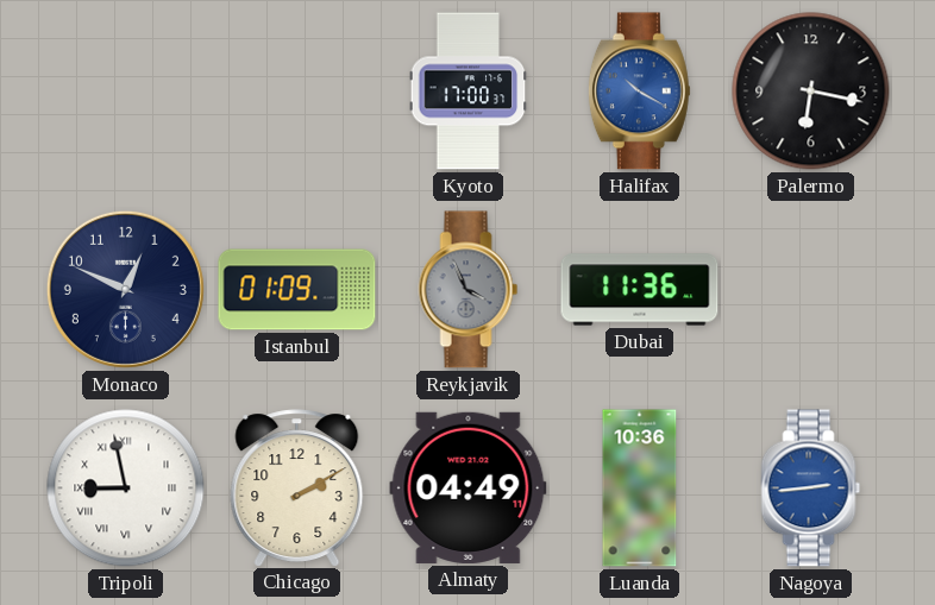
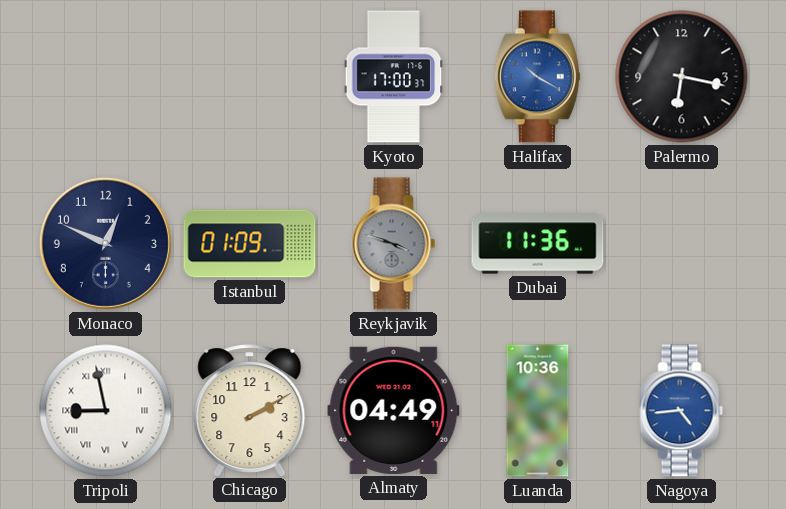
Reykjavik: 3:56 -> 3:48 (394, 244)
Nagoya: 2:44 -> 4:44 (682, 411)
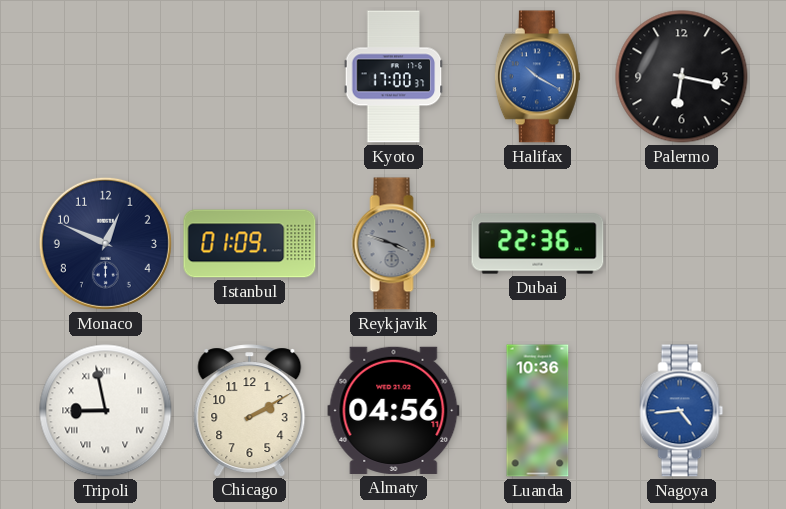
Dubai: 11:36 -> 22:36 (538, 244)
Almaty: 04:49 -> 04:56 (394, 410)
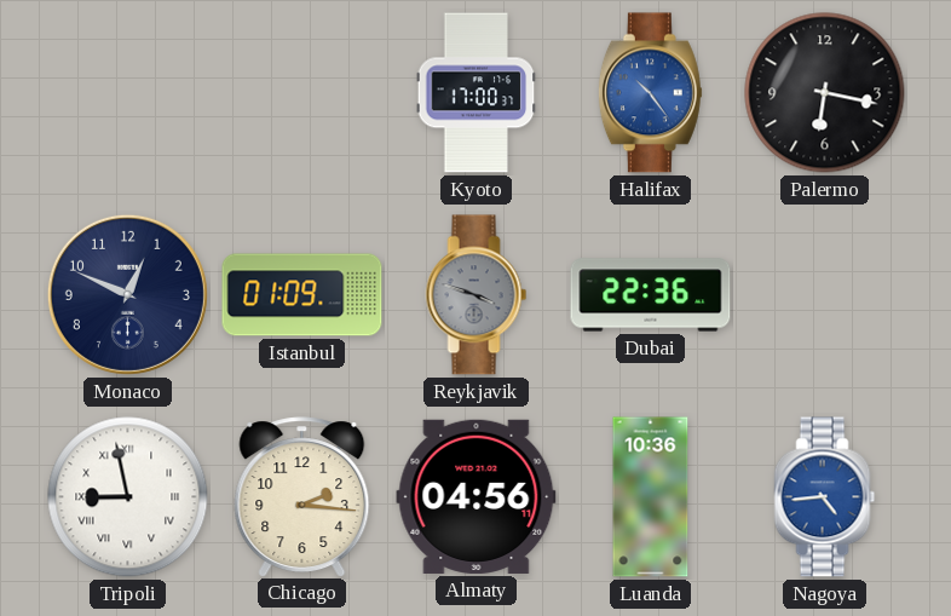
Halifax: 10:20 -> 10:24 (650, 93)
Chicago: 2:10 -> 2:16 (302, 496)
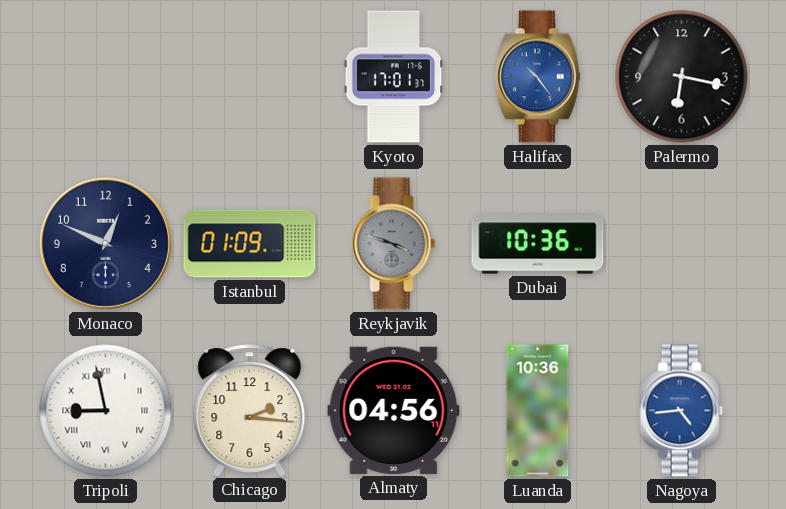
Kyoto: 17:00 -> 17:01 (394, 77)
Dubai: 22:36 -> 10:36 (538, 244)
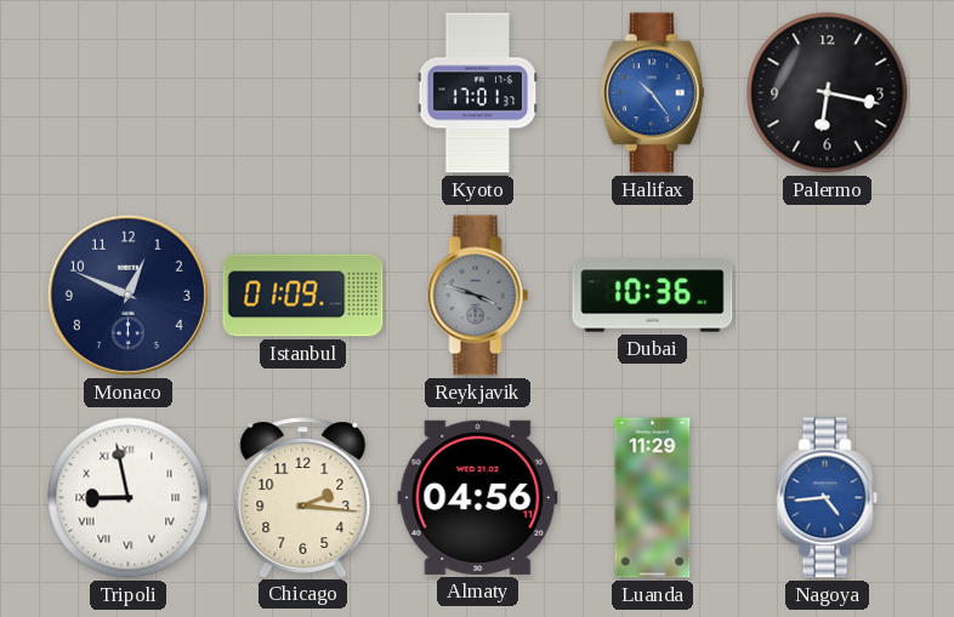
Luanda: 10:36 -> 11:29 (653, 498)
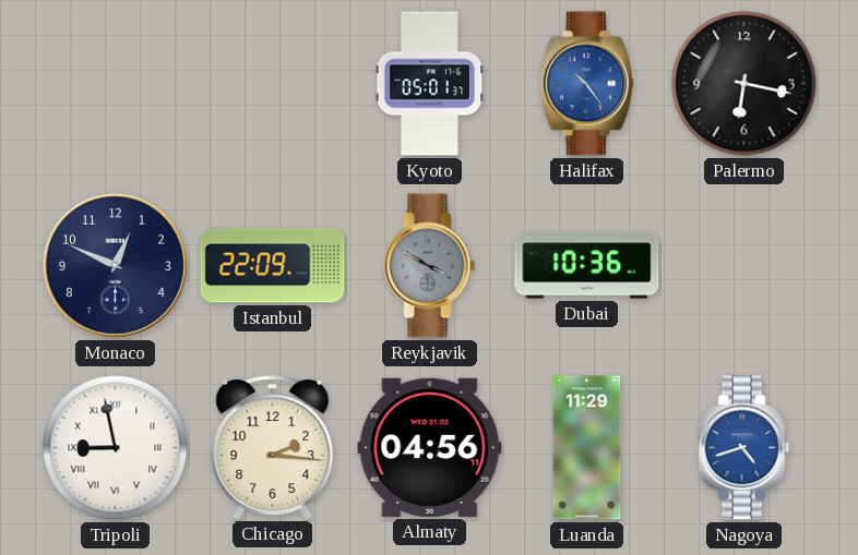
Kyoto: 17:01 -> 05:01 (430, 84)
Istanbul: 01:09 -> 22:09 (273, 266)
Reykjavik: 3:48 -> 3:50 (430, 266)
Nagoya: 4:44 -> 4:42 (744, 448)
